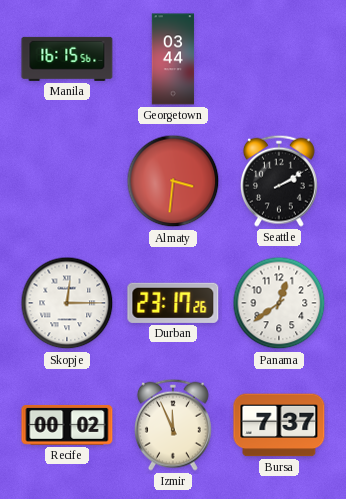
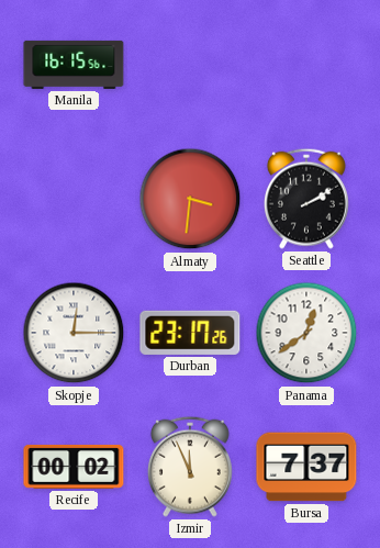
Georgetown: 03:44 -> none (173, 59)
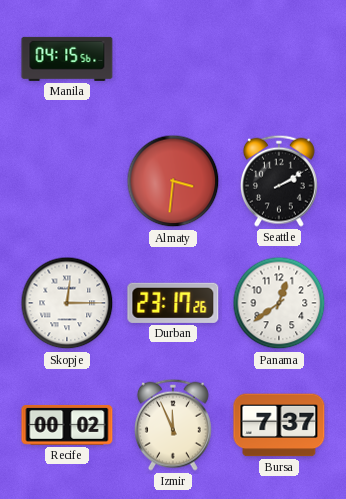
Manila: 16:15 -> 04:15 (67, 59)
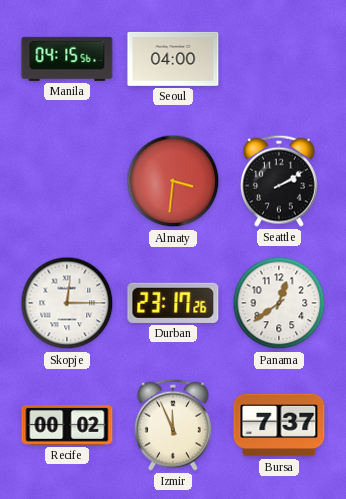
Seoul: none -> 04:00 (173, 59)
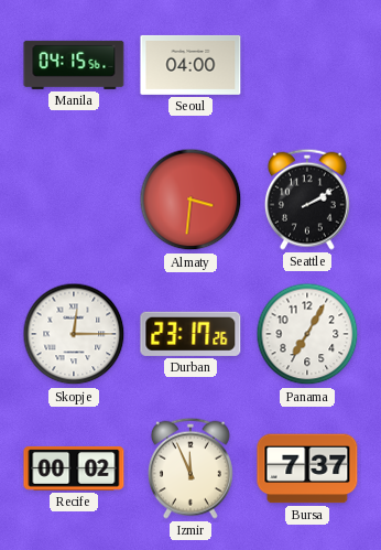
Panama: 12:39 -> 7:05 (307, 334)
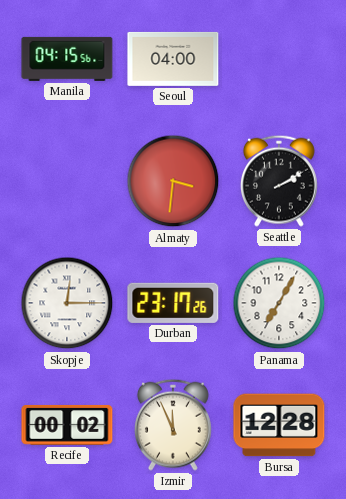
Bursa: 7:37 -> 12:28 (279, 425)
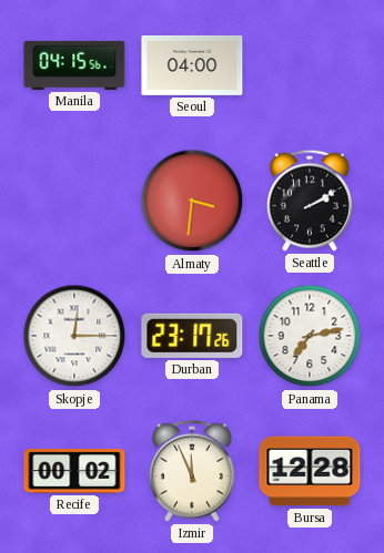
Panama: 7:05 -> 7:13 (310, 336)
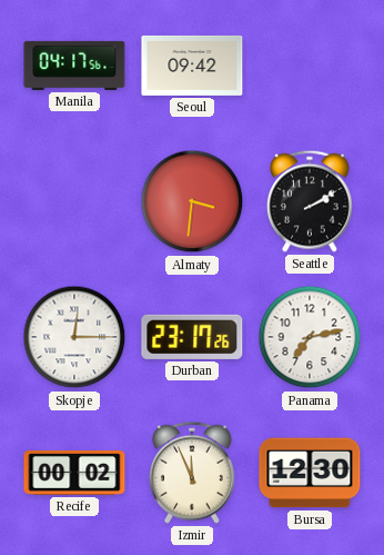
Manila: 04:15 -> 04:17 (74, 66)
Seoul: 04:00 -> 09:42 (192, 66)
Bursa: 12:28 -> 12:30 (310, 473)
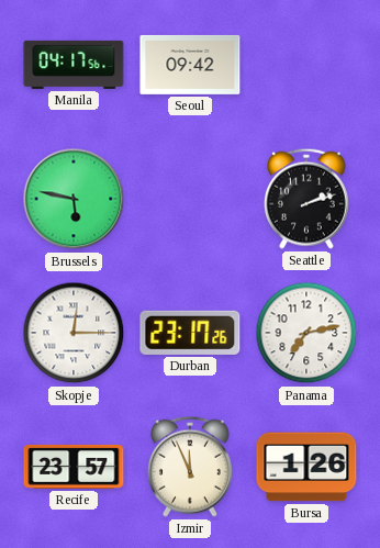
Brussels: none -> 5:47 (74, 199)
Almaty: 3:31 -> none (192, 201)
Seattle: 2:10 -> 2:12 (306, 199)
Recife: 00:02 -> 23:57 (74, 467)
Bursa: 12:30 -> 1:26 (306, 467)
